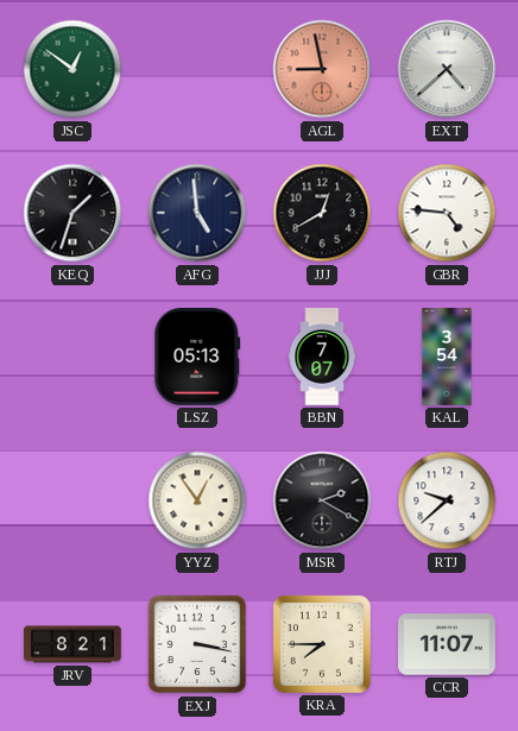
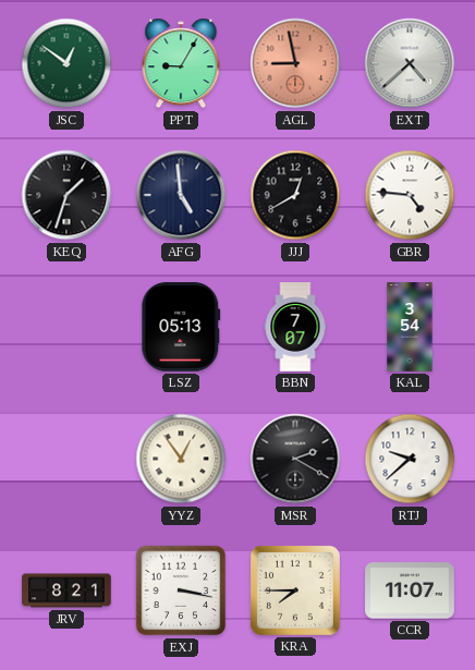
PPT: none -> 9:05 (181, 63)
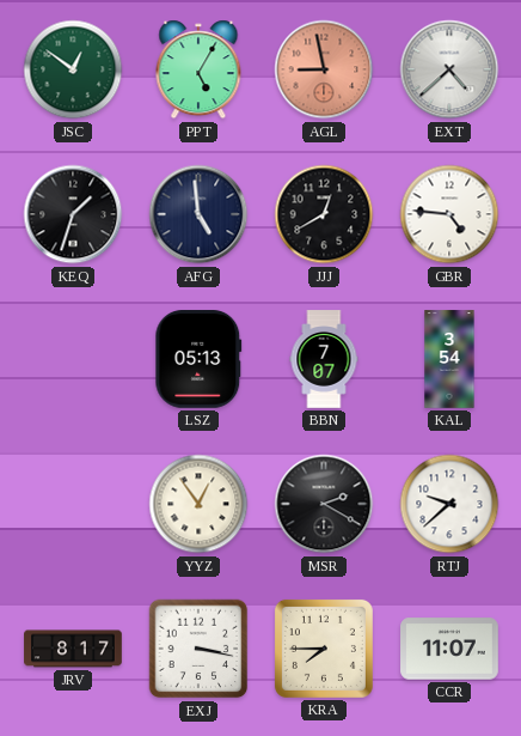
PPT: 9:05 -> 5:05 (198, 69)
JRV: 8:21 -> 8:17 (73, 649)
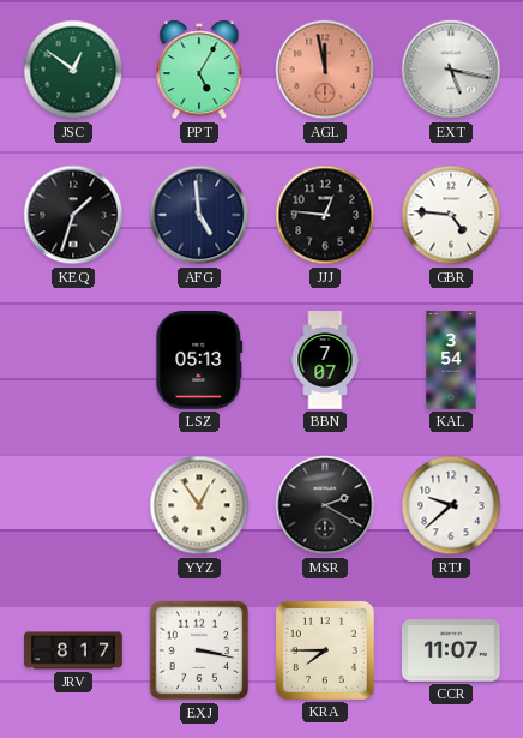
AGL: 8:58 -> 11:58 (325, 70)
EXT: 4:38 -> 5:17 (451, 70)
JJJ: 12:40 -> 12:46 (325, 215)
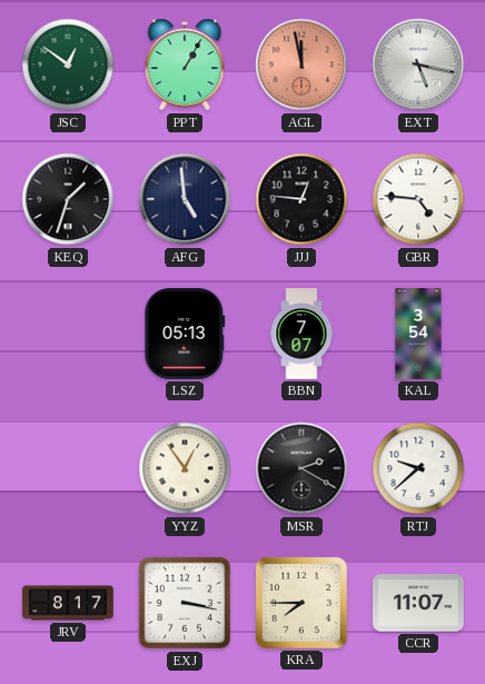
PPT: 5:05 -> 1:05 (185, 65)
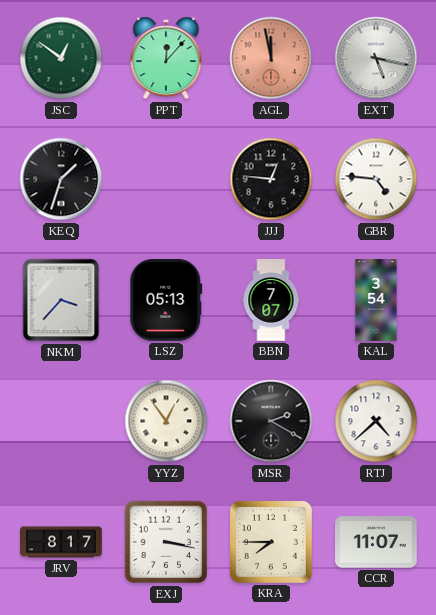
PPT: 1:05 -> 12:07 (166, 58)
AFG: 4:59 -> none (185, 199)
NKM: none -> 3:37 (61, 300)
RTJ: 9:38 -> 4:38 (376, 421)
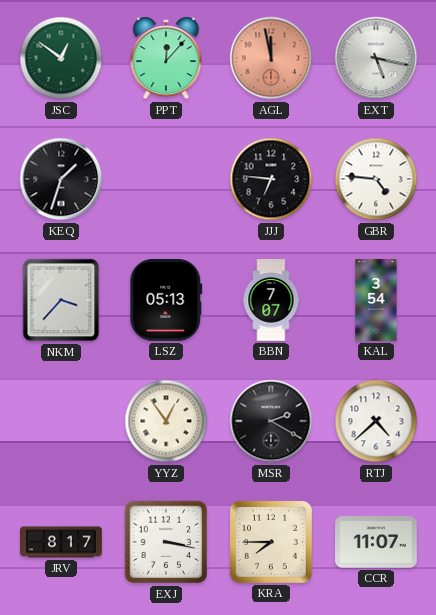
JJJ: 12:46 -> 6:46 (271, 179)
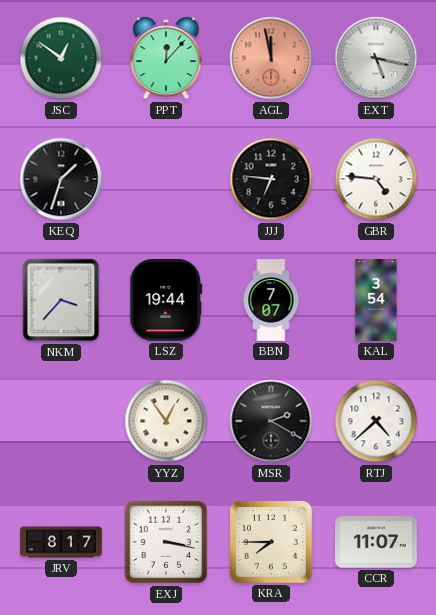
LSZ: 05:13 -> 19:44 (166, 301)
